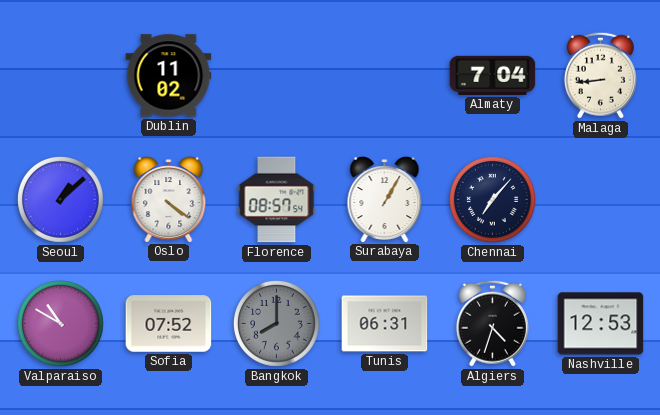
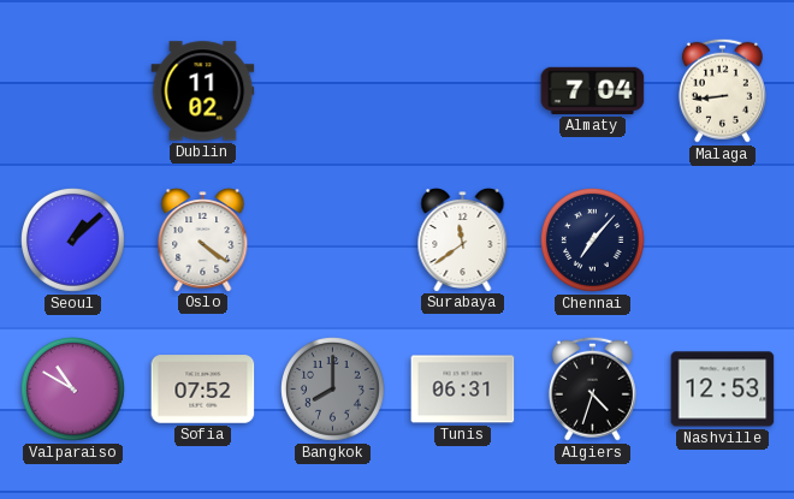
Florence: 08:57 -> none (277, 200)
Surabaya: 1:05 -> 11:39 (463, 240)
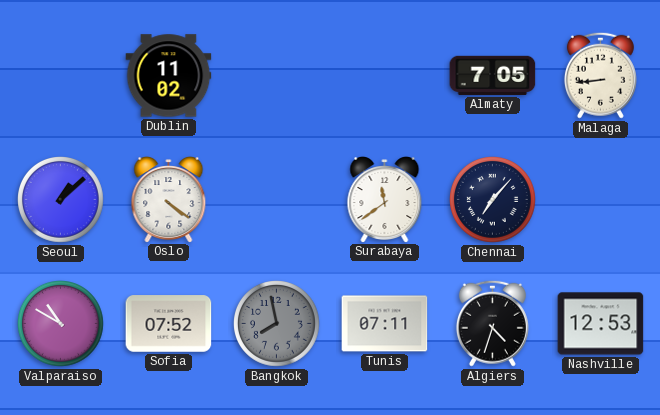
Almaty: 7:04 -> 7:05 (493, 75)
Bangkok: 8:00 -> 7:58 (277, 324)
Tunis: 06:31 -> 07:11 (385, 324)
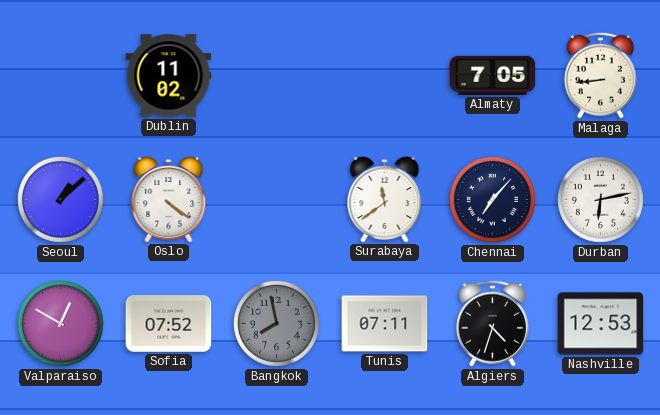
Durban: none -> 6:13 (601, 200)
Valparaiso: 10:50 -> 12:50 (61, 324)
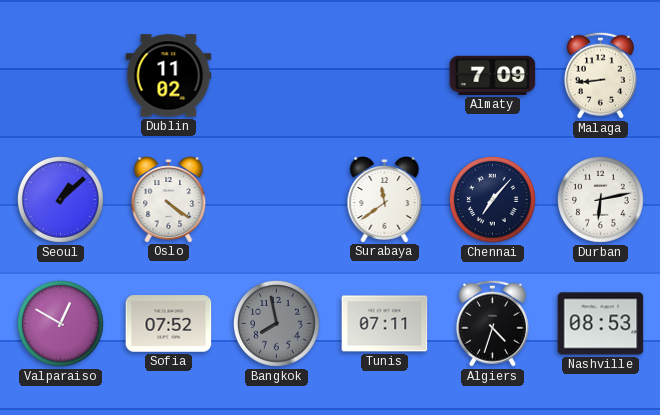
Almaty: 7:05 -> 7:09 (493, 75)
Nashville: 12:53 -> 08:53 (601, 324)
